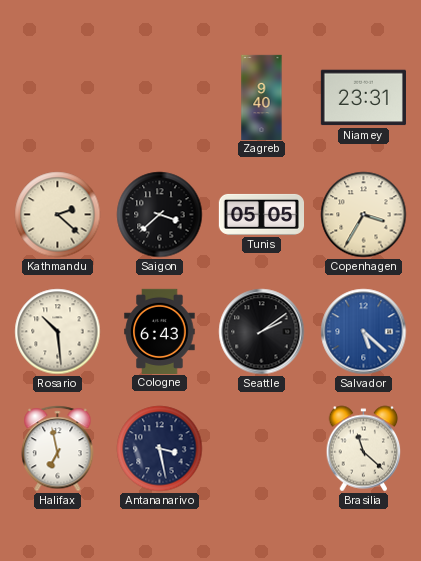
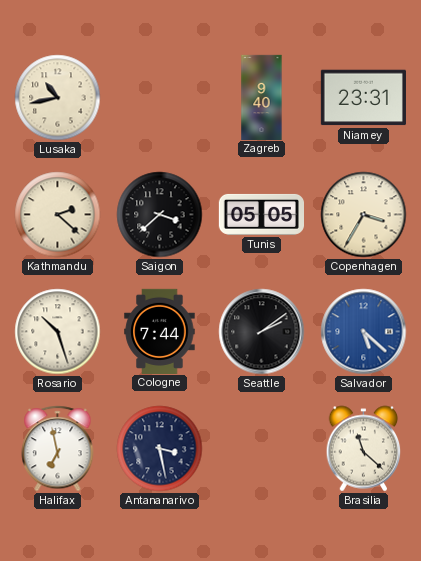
Lusaka: none -> 10:43 (58, 98)
Rosario: 10:29 -> 10:27 (58, 332)
Cologne: 6:43 -> 7:44 (160, 331)
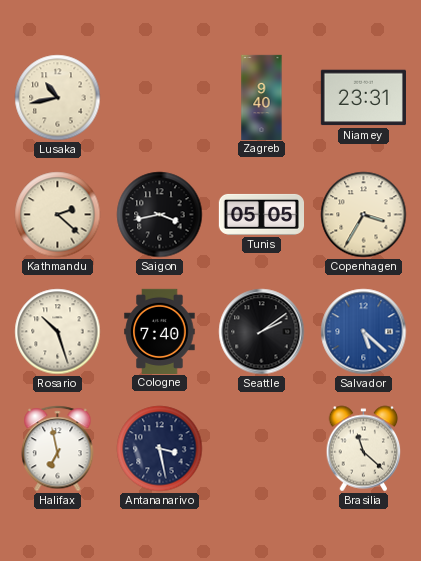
Saigon: 3:38 -> 3:43 (160, 215)
Cologne: 7:44 -> 7:40 (160, 331)
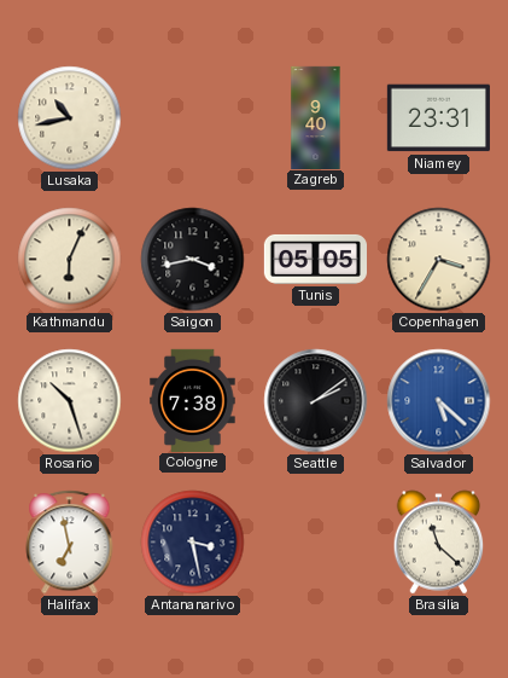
Kathmandu: 2:22 -> 6:04 (70, 260)
Cologne: 7:40 -> 7:38 (193, 400)
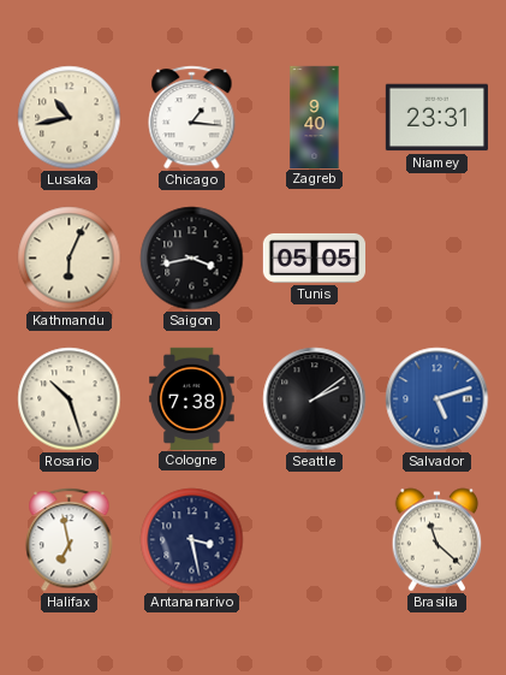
Chicago: none -> 1:16 (192, 118)
Copenhagen: 3:35 -> none (439, 260)
Salvador: 5:22 -> 5:12 (437, 399)
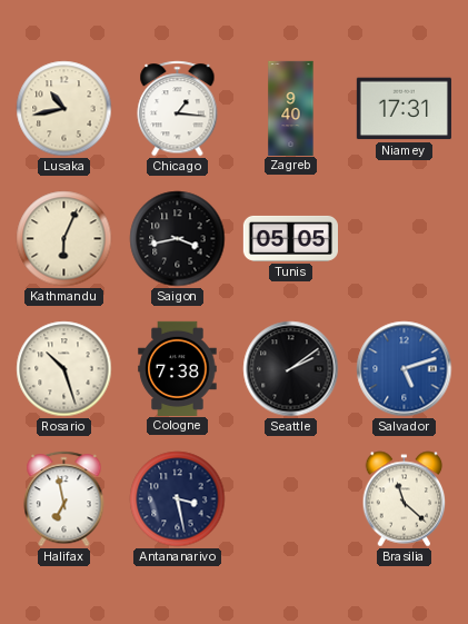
Niamey: 23:31 -> 17:31 (404, 109)
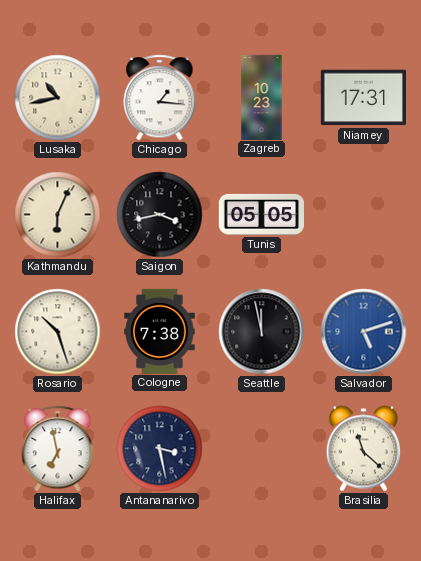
Zagreb: 9:40 -> 10:23 (262, 97)
Seattle: 2:09 -> 11:58 (262, 332)
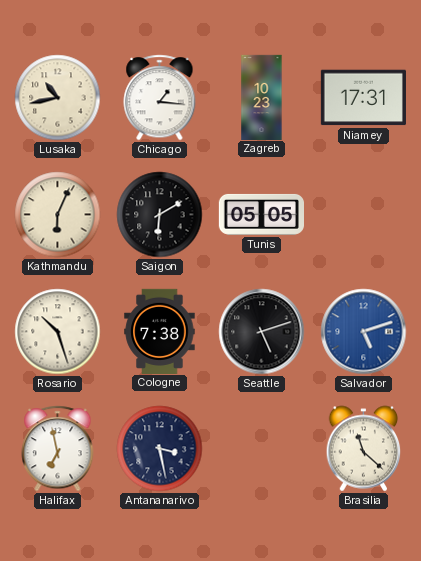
Saigon: 3:43 -> 6:10 (160, 215)
Seattle: 11:58 -> 5:12 (262, 332)
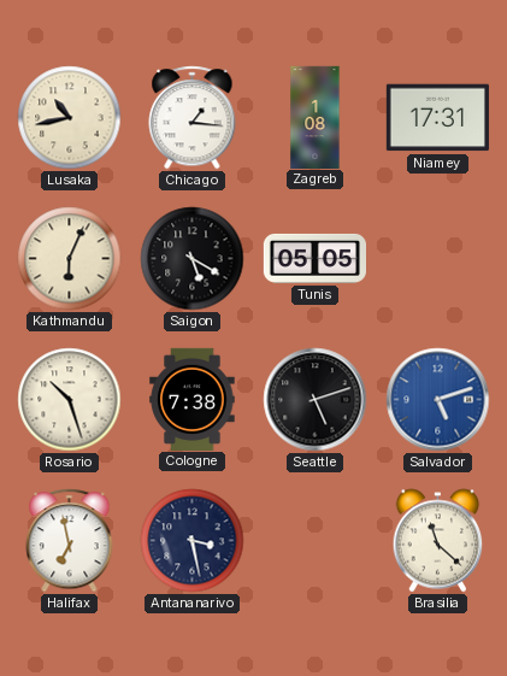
Zagreb: 10:23 -> 1:08 (316, 117)
Saigon: 6:10 -> 5:20 (193, 259)
